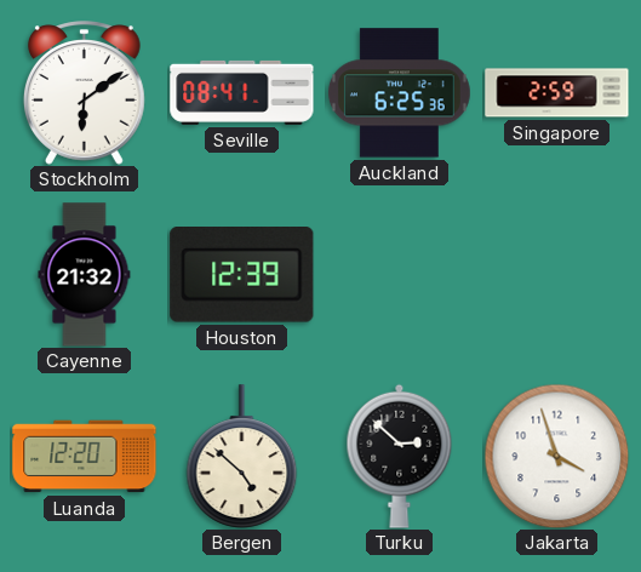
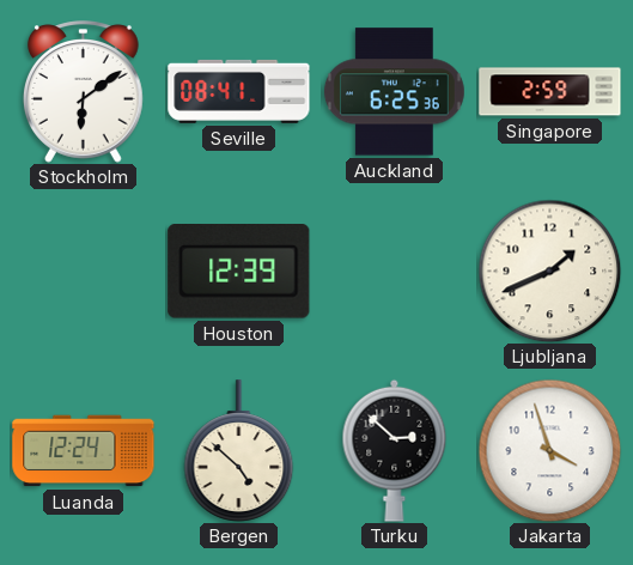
Cayenne: 21:32 -> none (85, 275)
Ljubljana: none -> 1:41 (549, 271)
Luanda: 12:20 -> 12:24 (84, 451)
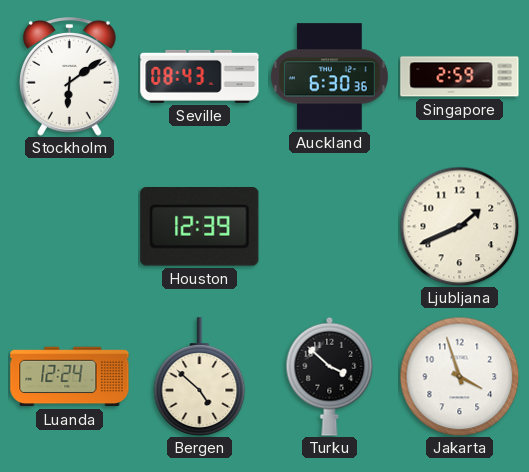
Seville: 08:41 -> 08:43 (200, 76)
Auckland: 6:25 -> 6:30 (329, 77)
Turku: 2:52 -> 3:52 (330, 376)
